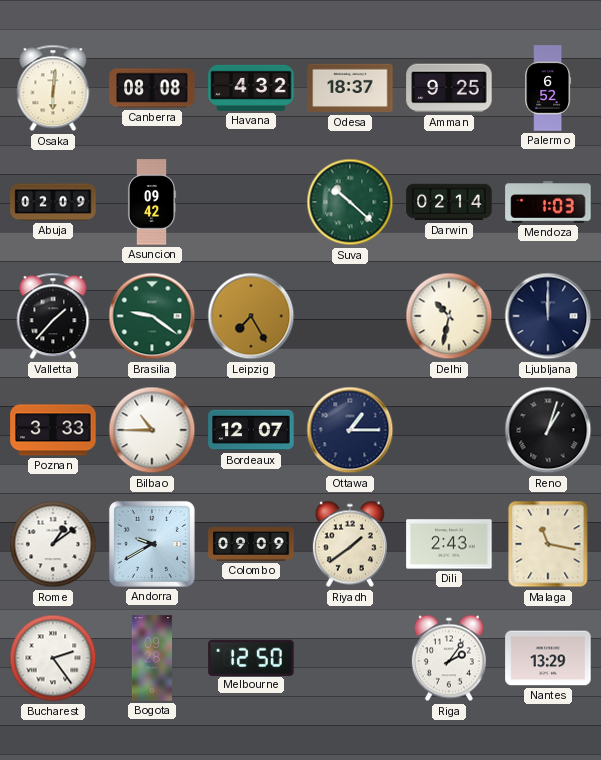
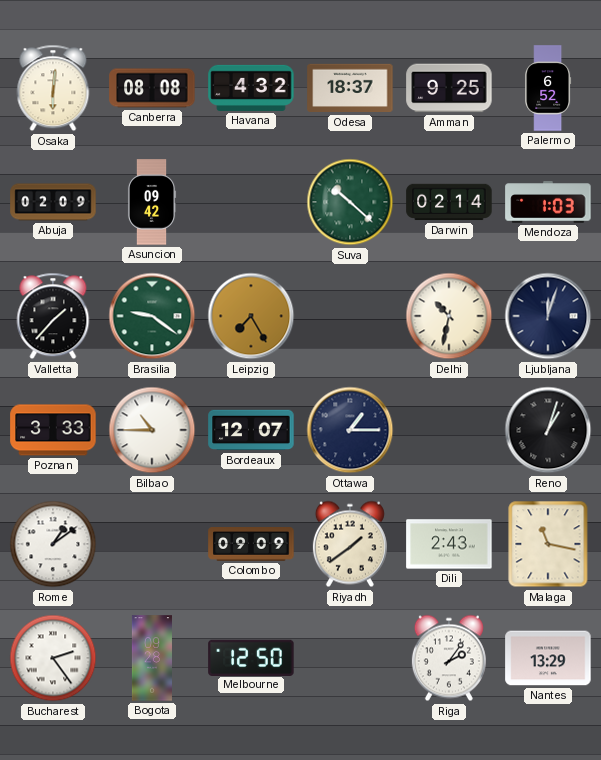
Ljubljana: 12:00 -> 12:03 (548, 316)
Andorra: 9:40 -> none (152, 544)
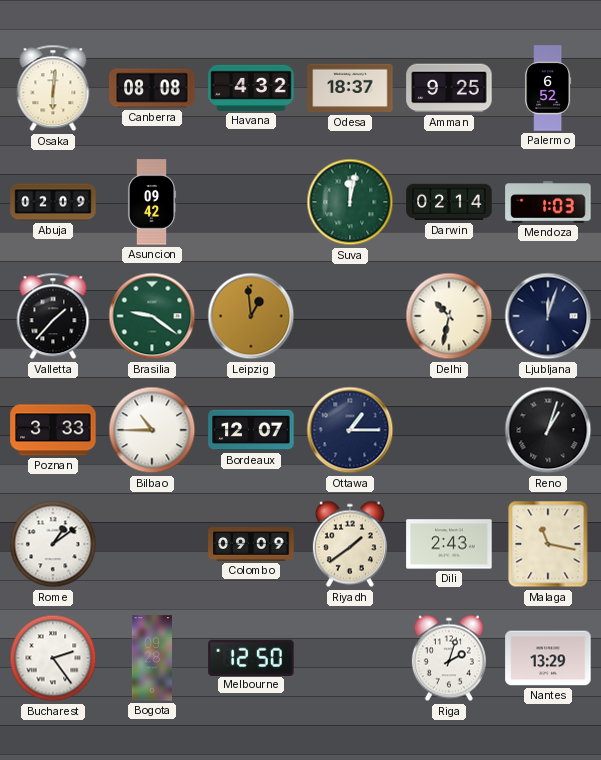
Suva: 10:22 -> 12:02 (350, 202)
Leipzig: 7:25 -> 12:59 (251, 316)
Riga: 2:06 -> 2:03 (449, 658)
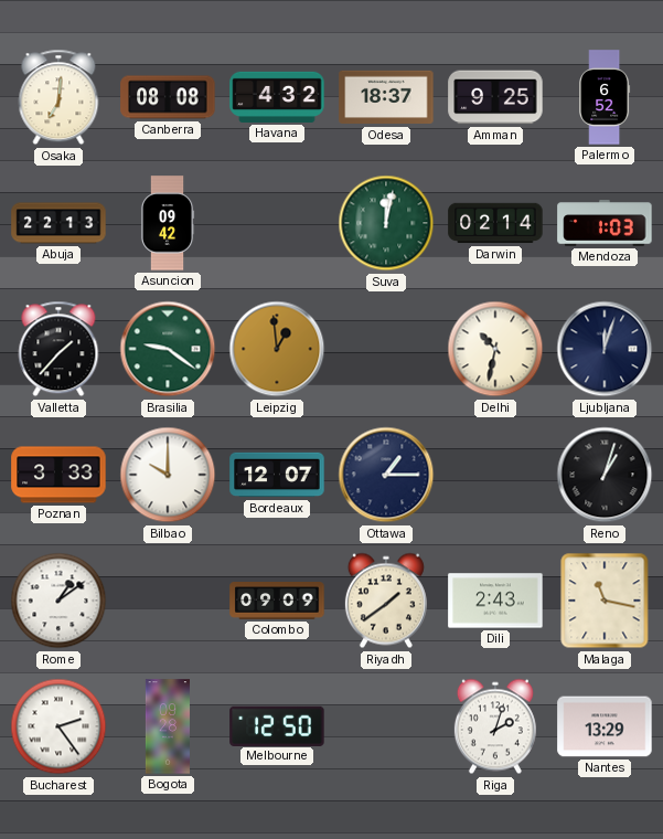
Osaka: 6:01 -> 7:01 (58, 97)
Abuja: 02:09 -> 22:13 (58, 223)
Bilbao: 10:45 -> 10:00 (168, 475)
